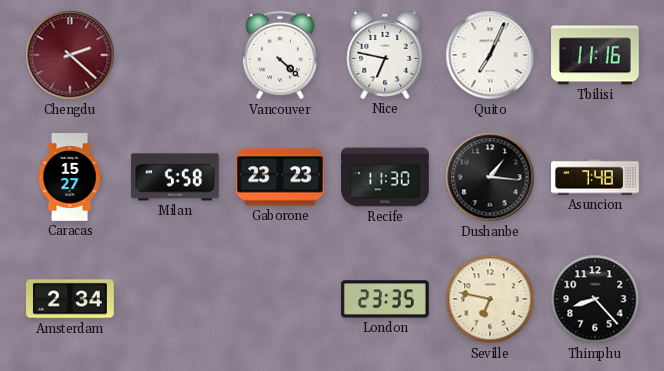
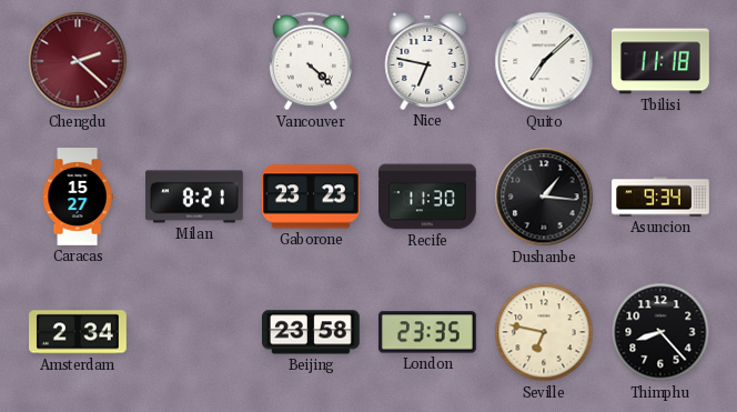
Quito: 7:04 -> 7:08 (544, 61)
Tbilisi: 11:16 -> 11:18 (662, 61)
Milan: 5:58 -> 8:21 (195, 197)
Asuncion: 7:48 -> 9:34 (660, 197)
Beijing: none -> 23:58 (312, 332)
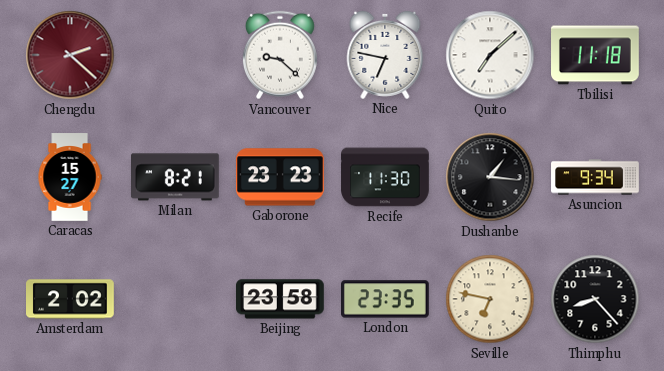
Vancouver: 4:22 -> 9:22 (280, 55)
Amsterdam: 2:34 -> 2:02 (71, 299)
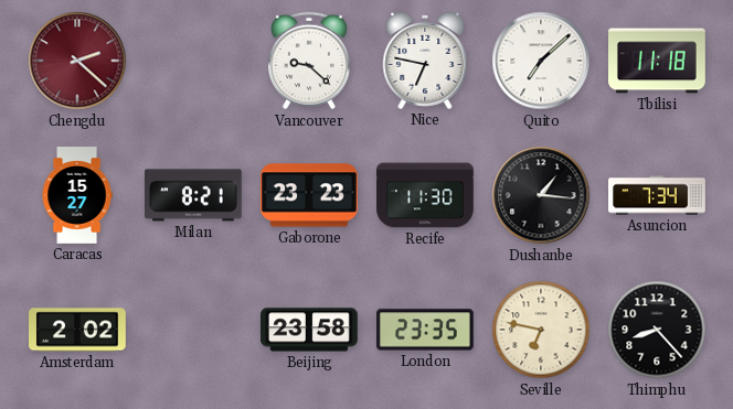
Asuncion: 9:34 -> 7:34 (657, 195)
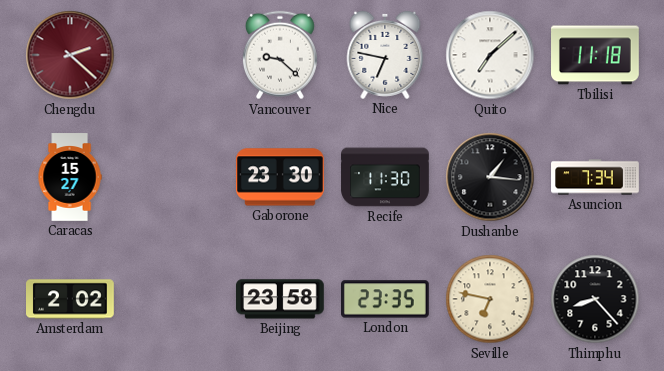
Milan: 8:21 -> none (194, 195)
Gaborone: 23:23 -> 23:30 (281, 177)
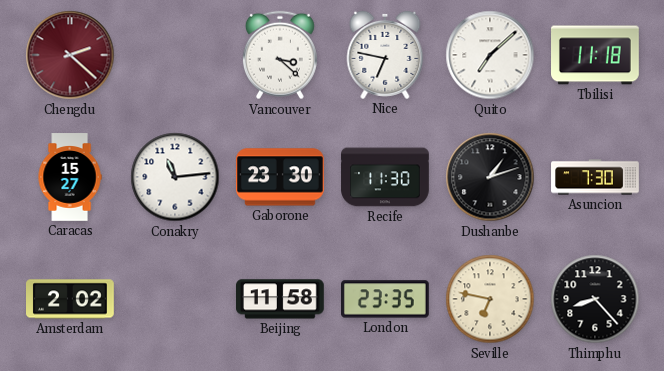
Vancouver: 9:22 -> 3:22 (280, 55)
Conakry: none -> 11:14 (175, 177)
Dushanbe: 1:16 -> 1:12 (490, 177)
Asuncion: 7:34 -> 7:30 (595, 177)
Beijing: 23:58 -> 11:58 (281, 299)
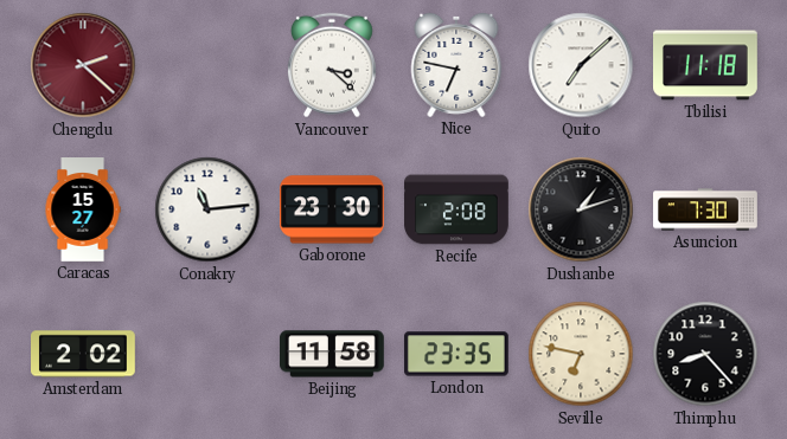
Recife: 11:30 -> 2:08 (456, 209)
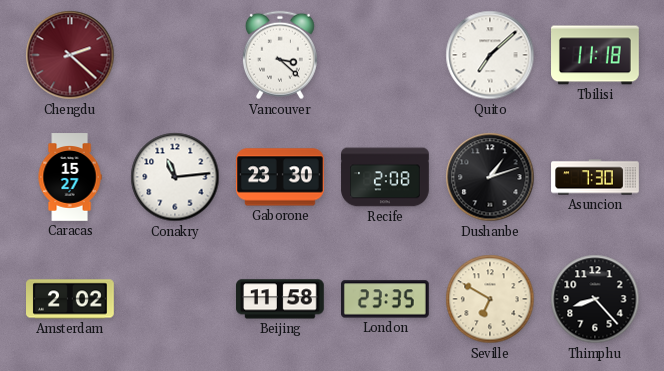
Nice: 6:47 -> none (456, 65)
Seville: 6:47 -> 6:50 (490, 299)
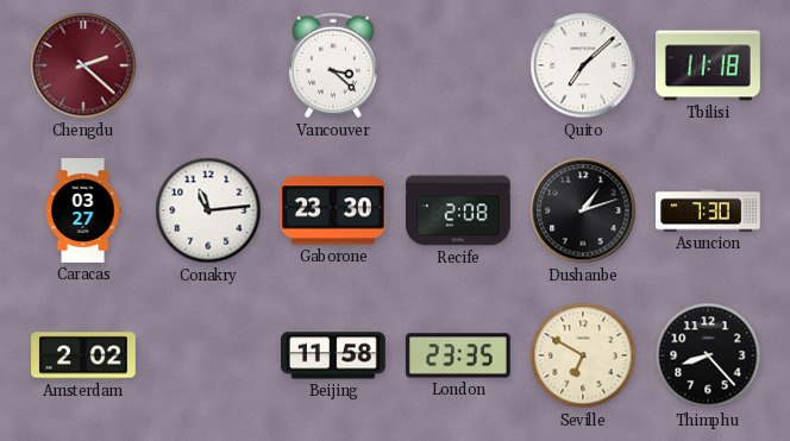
Caracas: 15:27 -> 03:27 (83, 210)
